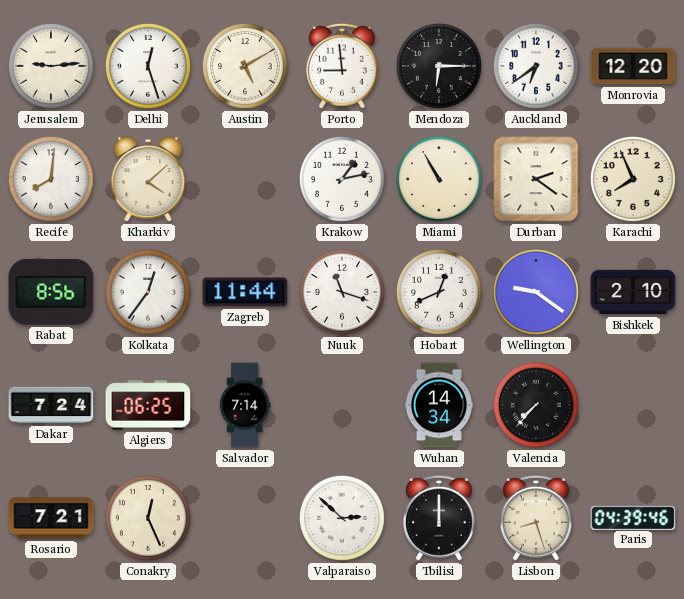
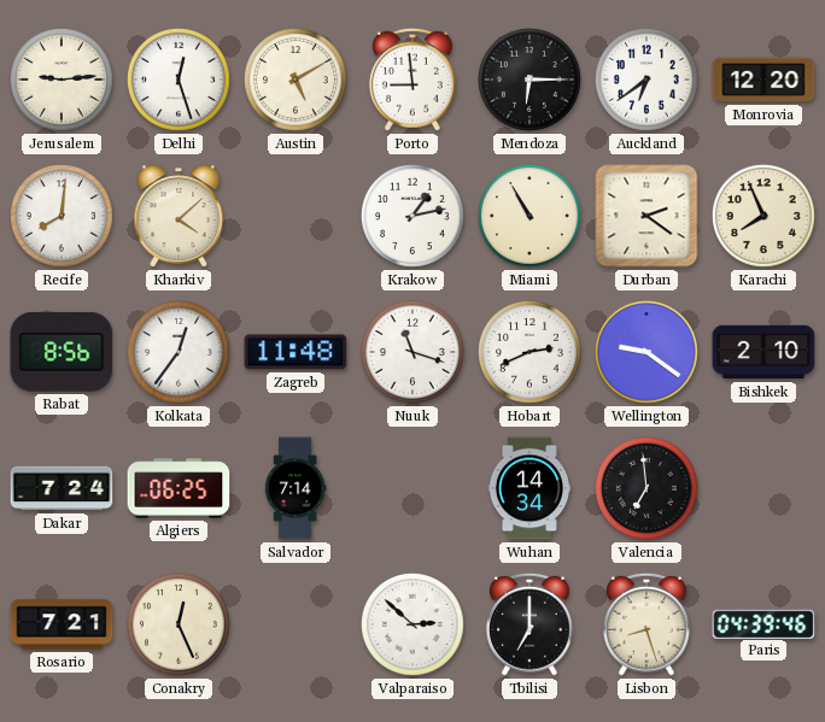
Zagreb: 11:44 -> 11:48 (296, 352)
Hobart: 12:41 -> 2:41 (529, 352)
Valencia: 7:37 -> 6:59 (646, 488)
Tbilisi: 12:00 -> 7:00 (529, 624)
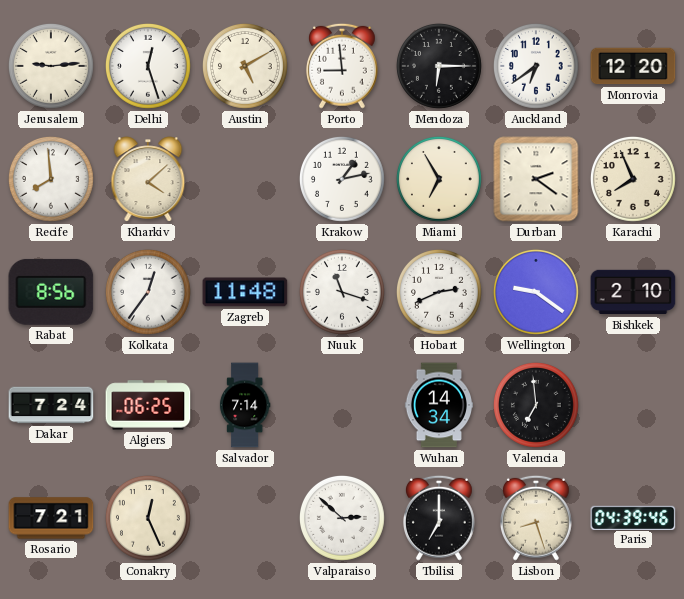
Recife: 8:01 -> 7:59 (51, 179)
Miami: 10:55 -> 6:55 (439, 179)
